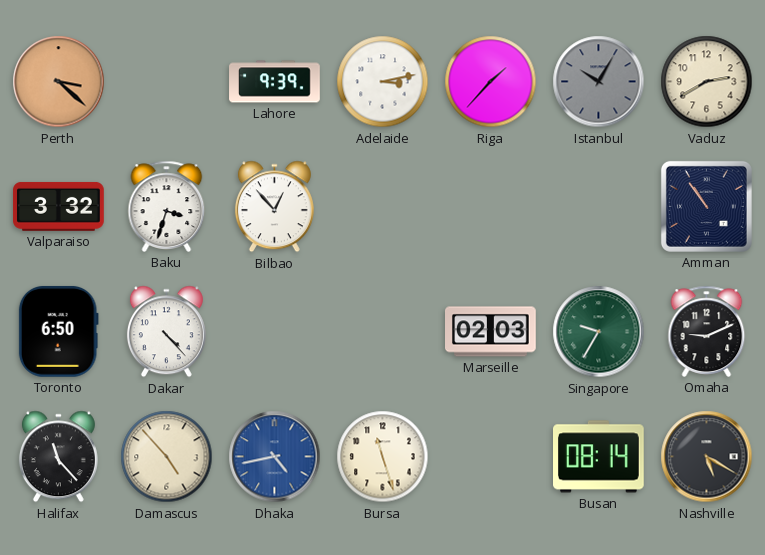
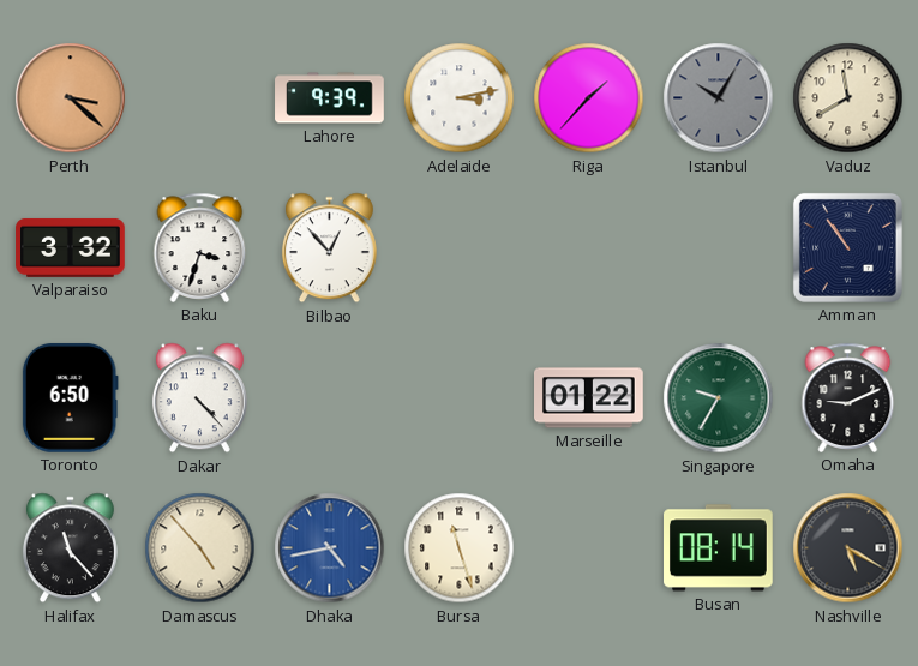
Vaduz: 2:40 -> 11:40 (848, 98)
Marseille: 02:03 -> 01:22 (589, 398)
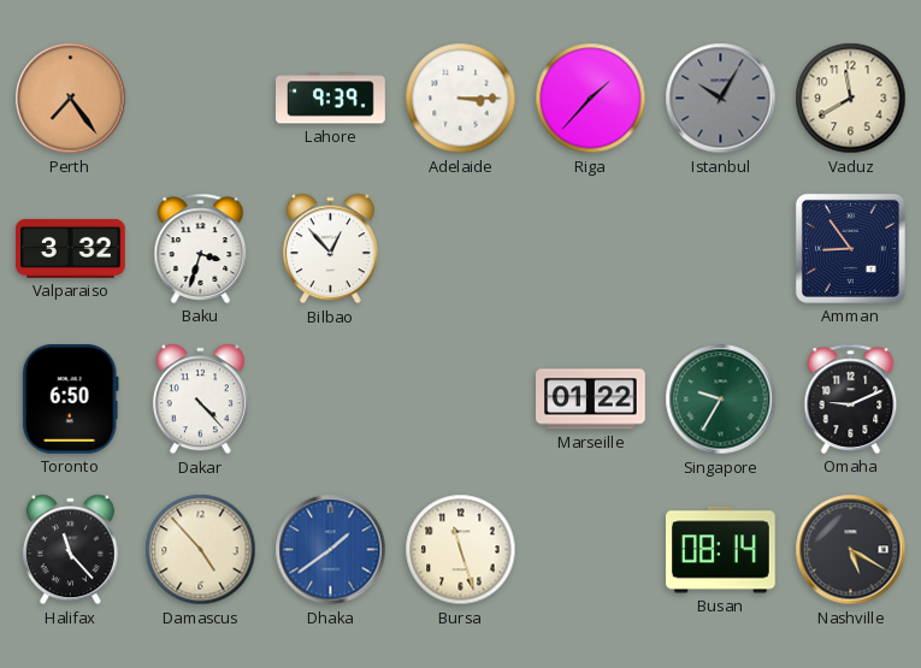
Perth: 3:22 -> 7:24 (71, 99)
Adelaide: 3:13 -> 3:15 (461, 99)
Amman: 10:54 -> 8:54 (850, 248)
Dhaka: 4:43 -> 1:39 (331, 550)
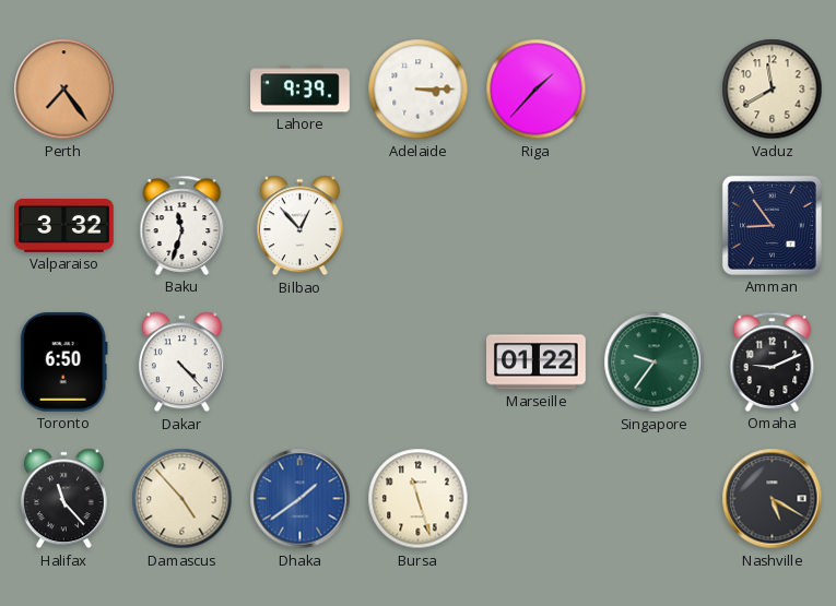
Istanbul: 10:05 -> none (721, 99)
Baku: 3:33 -> 11:33 (182, 225)
Singapore: 9:35 -> 9:36 (655, 363)
Busan: 08:14 -> none (721, 550)
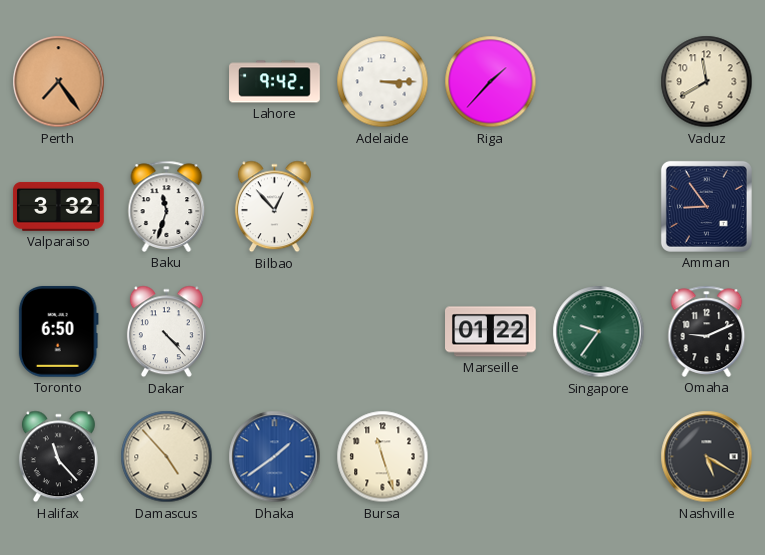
Lahore: 9:39 -> 9:42 (275, 82)
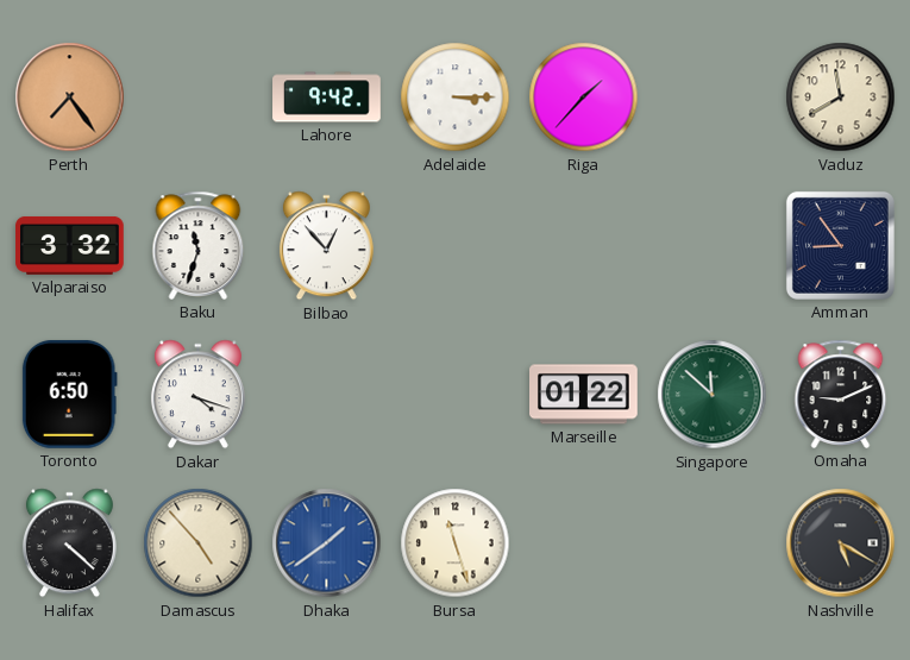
Dakar: 4:23 -> 4:18 (197, 395)
Singapore: 9:36 -> 11:52 (713, 395)
Halifax: 11:23 -> 4:22 (69, 543)
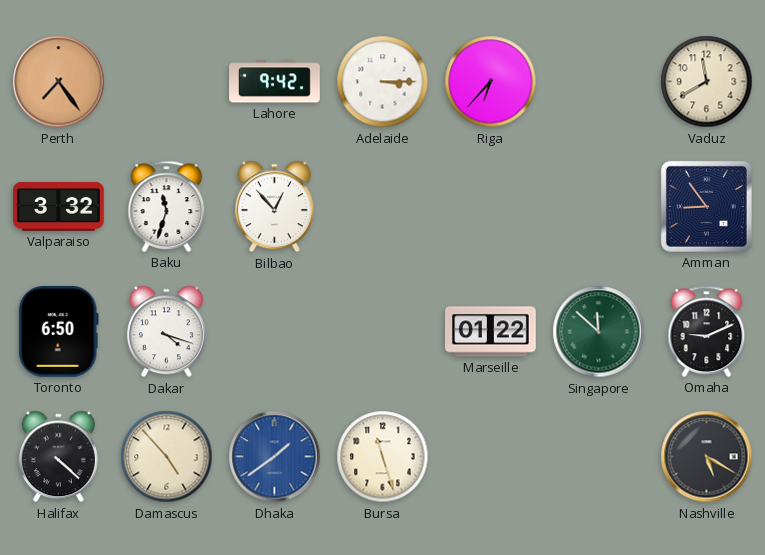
Riga: 1:37 -> 6:37 (491, 82)
